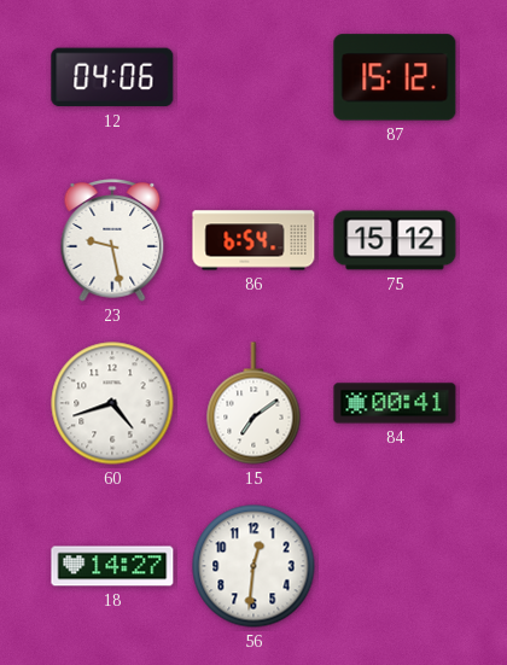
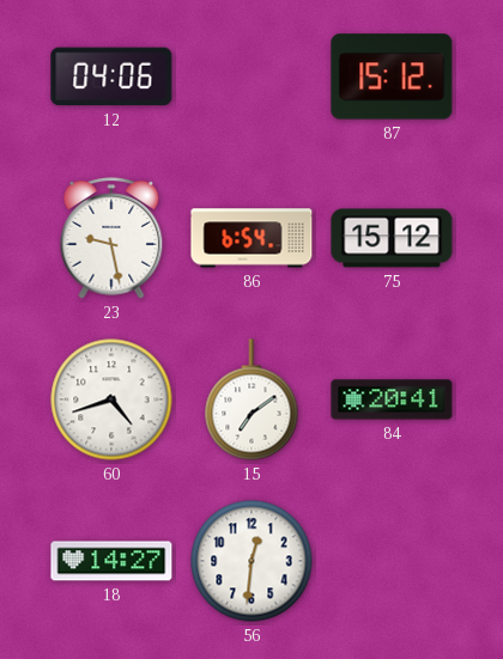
84: 00:41 -> 20:41 (392, 399)
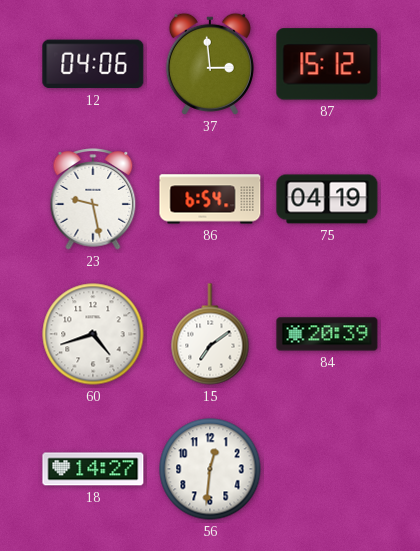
37: none -> 2:59 (210, 64)
75: 15:12 -> 04:19 (327, 199)
84: 20:41 -> 20:39 (327, 334)
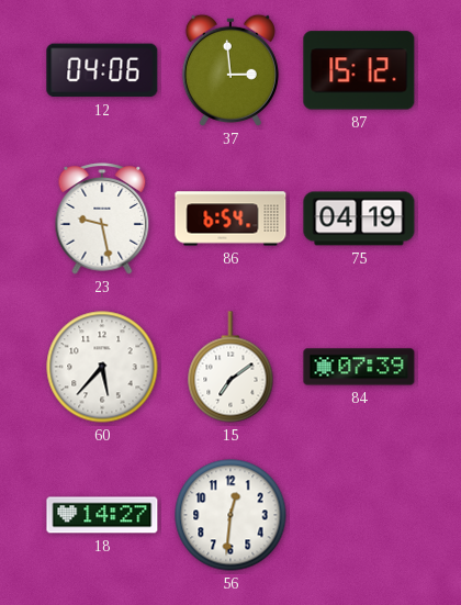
60: 4:42 -> 5:37 (102, 367)
84: 20:39 -> 07:39 (359, 367)
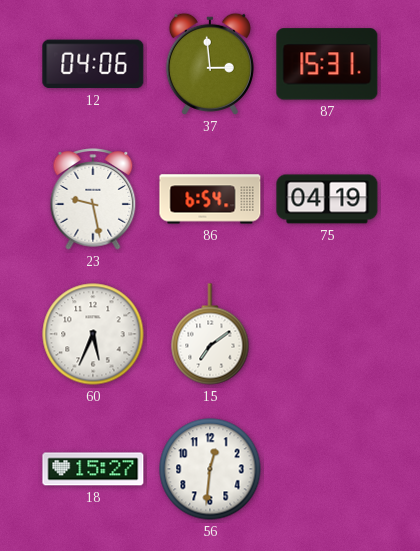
87: 15:12 -> 15:31 (327, 64)
60: 5:37 -> 5:34 (93, 334)
84: 07:39 -> none (359, 367)
18: 14:27 -> 15:27 (93, 469)
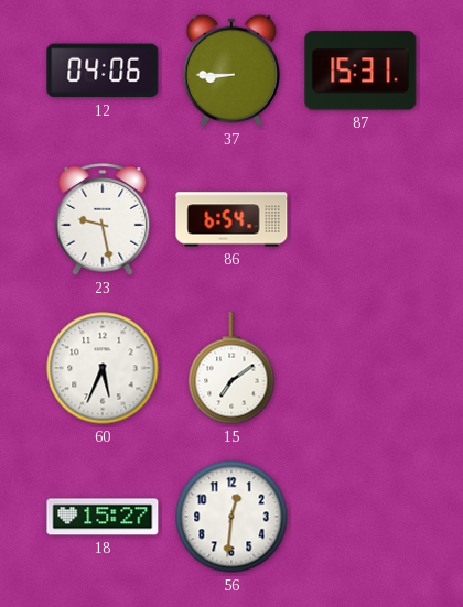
37: 2:59 -> 8:45 (232, 71)
75: 04:19 -> none (327, 199)
